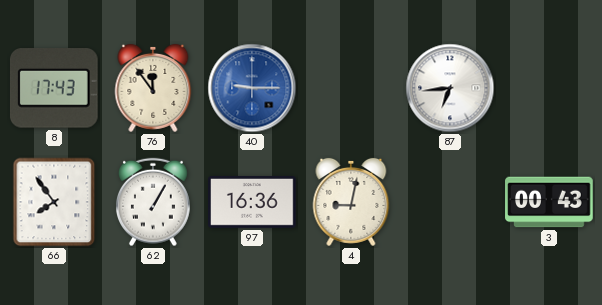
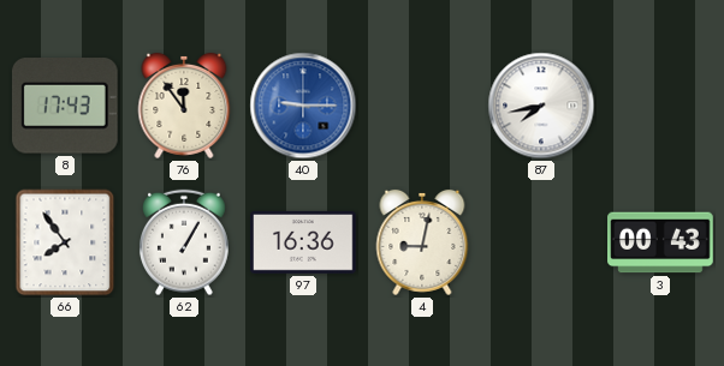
87: 6:44 -> 7:43 (541, 106)
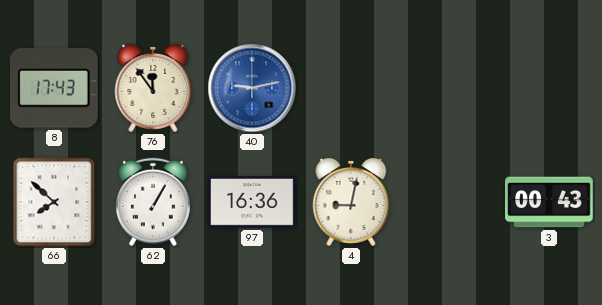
40: 9:15 -> 9:13 (252, 88)
87: 7:43 -> none (541, 106)
66: 7:54 -> 7:52 (54, 202)
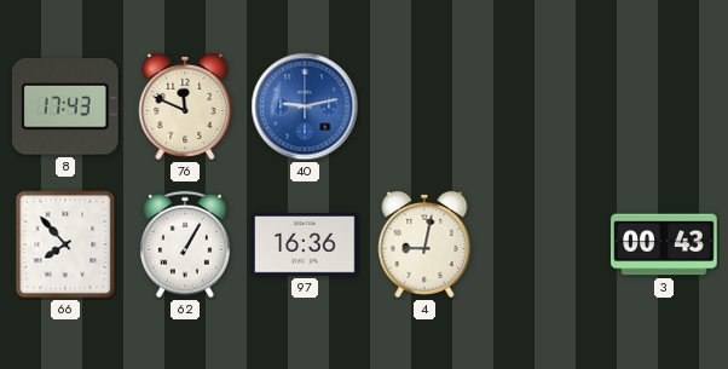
76: 11:54 -> 11:49 (185, 106)
66: 7:52 -> 7:53 (65, 244)
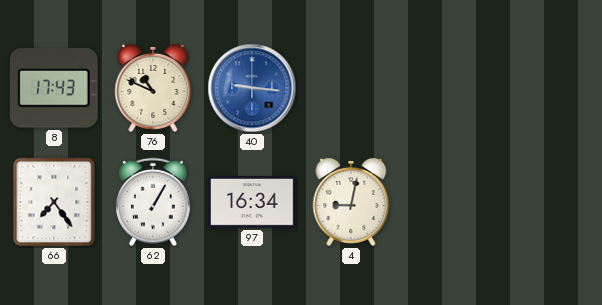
76: 11:49 -> 10:49 (153, 88)
40: 9:13 -> 9:16 (252, 88)
66: 7:53 -> 7:24 (54, 202)
97: 16:36 -> 16:34 (252, 202)
3: 00:43 -> none (664, 244)
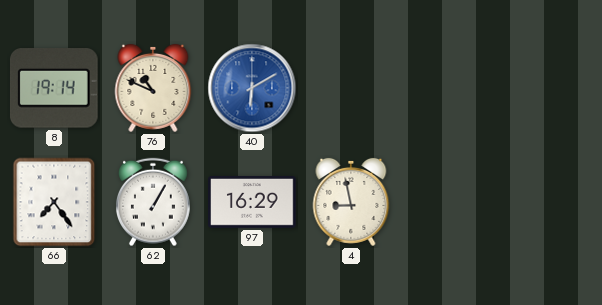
8: 17:43 -> 19:14 (54, 88)
40: 9:16 -> 6:10 (252, 88)
97: 16:34 -> 16:29 (252, 202)
4: 9:02 -> 8:58 (351, 202)
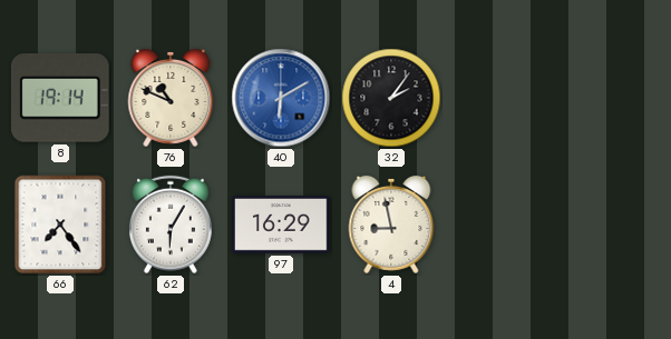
32: none -> 2:06 (391, 98)
62: 1:05 -> 6:05 (171, 225)
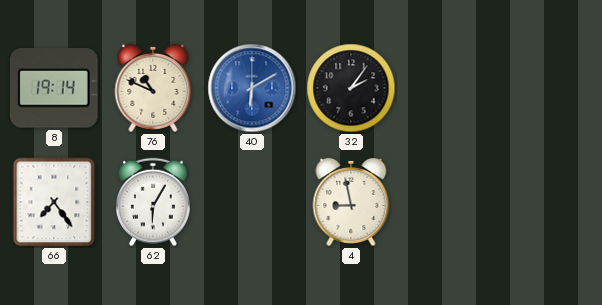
97: 16:29 -> none (281, 225)
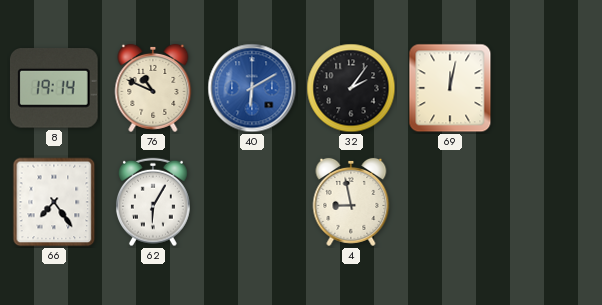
69: none -> 12:02 (450, 88)
